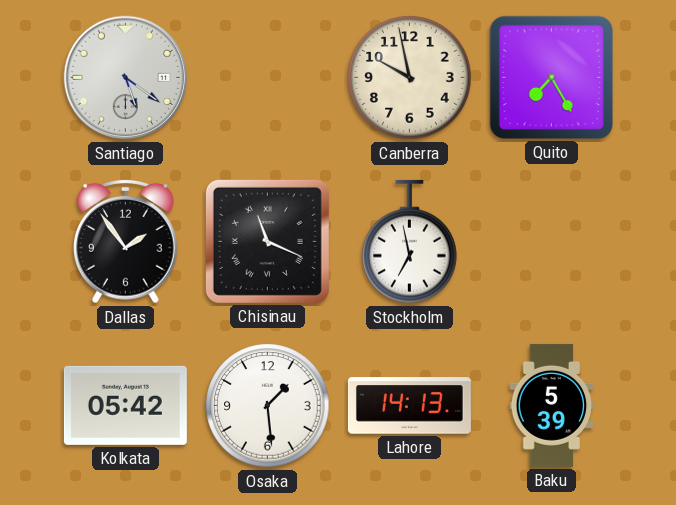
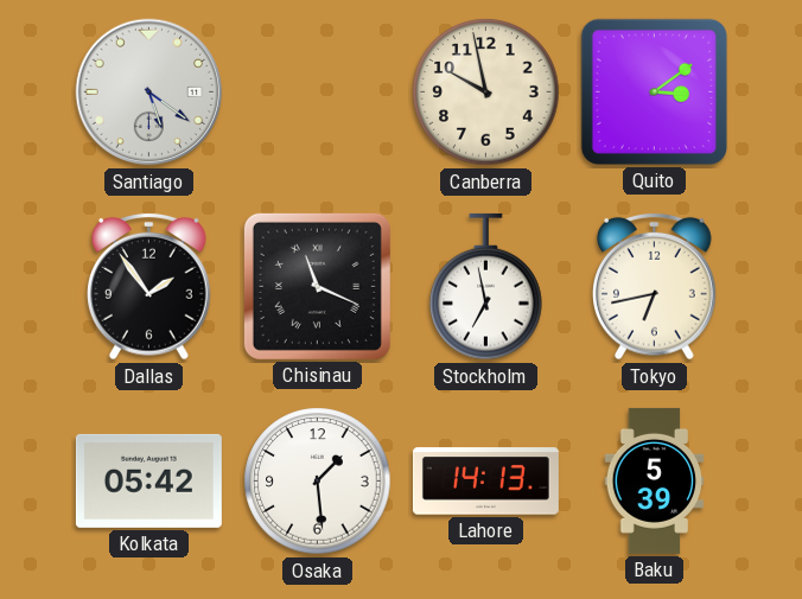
Quito: 7:25 -> 3:09 (654, 91)
Tokyo: none -> 6:43 (655, 286)
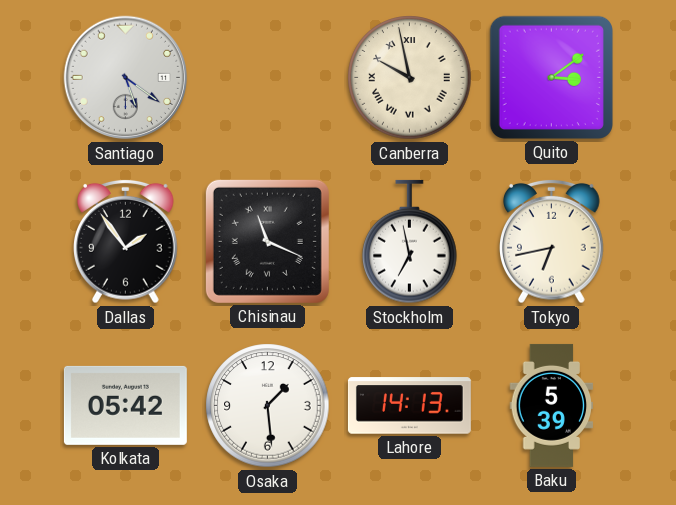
Canberra numerals: Arabic -> Roman (410, 78)
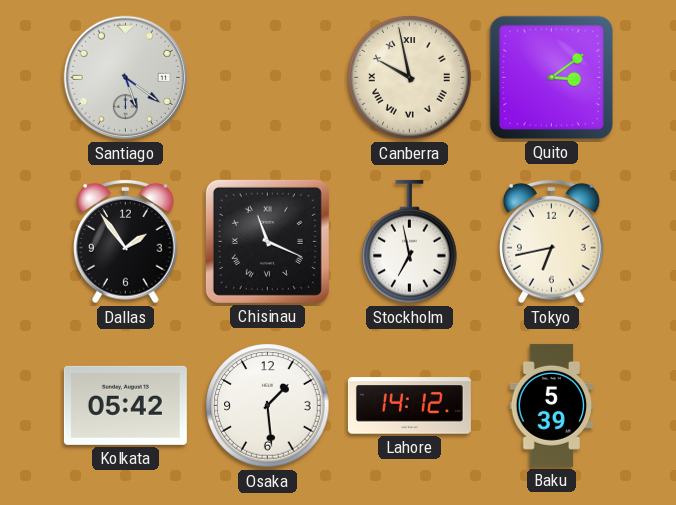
Lahore: 14:13 -> 14:12 (409, 406)
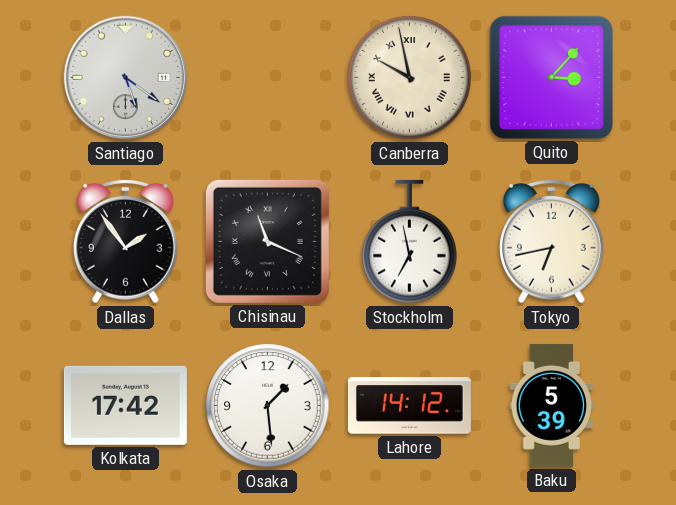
Quito: 3:09 -> 3:07 (551, 77)
Kolkata: 05:42 -> 17:42 (125, 405)
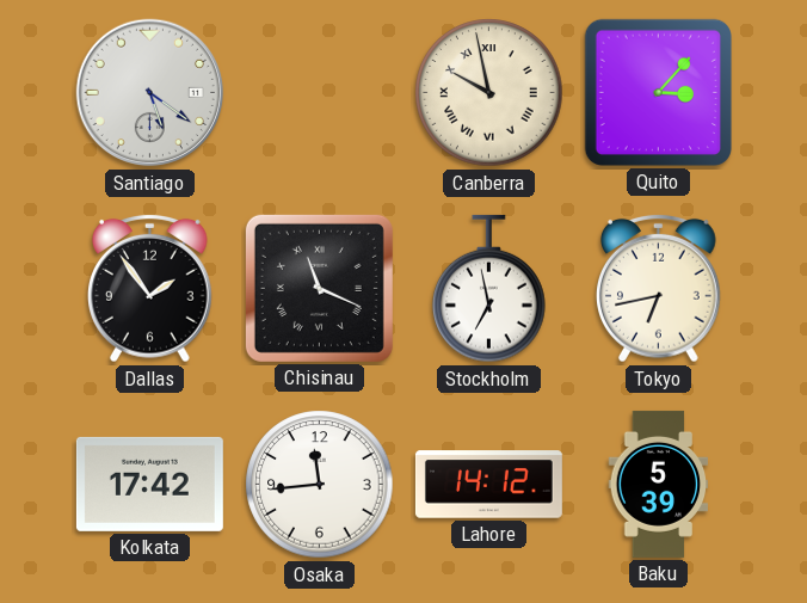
Osaka: 1:29 -> 11:44 (320, 485)
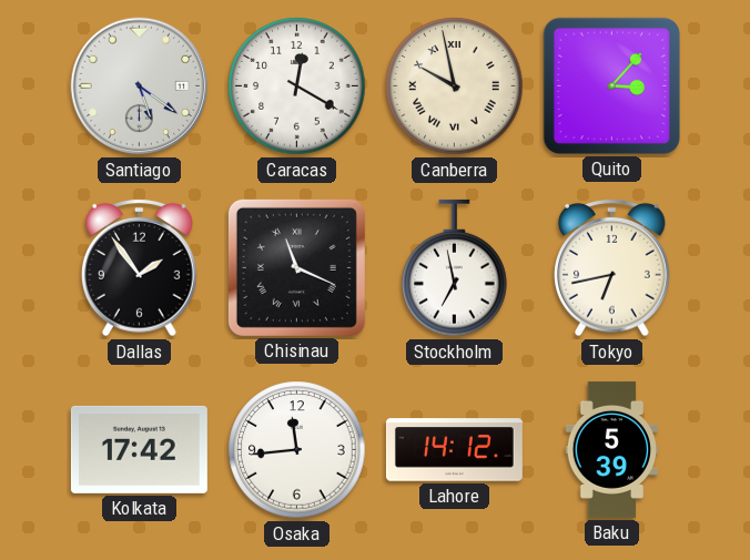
Caracas: none -> 12:20 (297, 86)
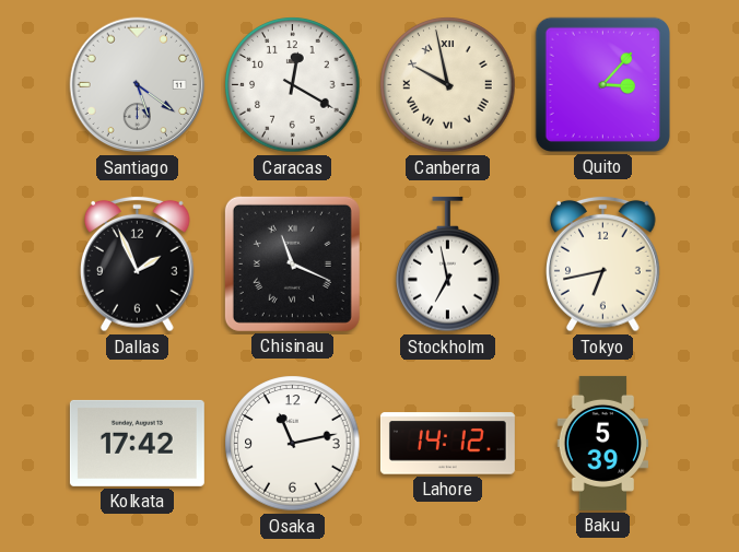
Dallas: 1:54 -> 1:56 (138, 263)
Osaka: 11:44 -> 11:13 (293, 444)
